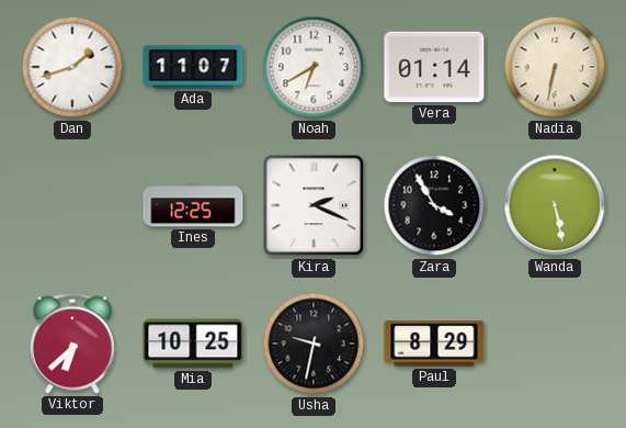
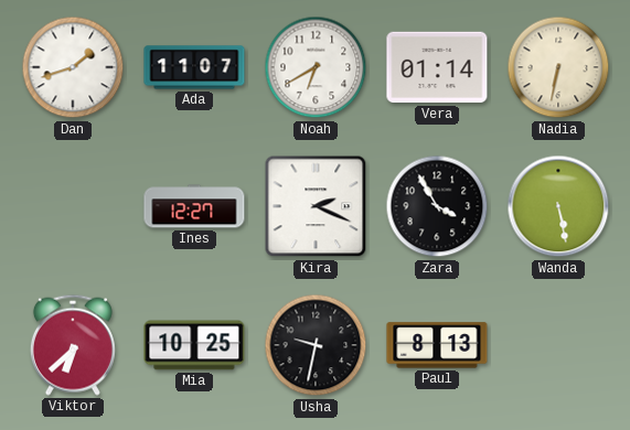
Ines: 12:25 -> 12:27 (194, 206)
Paul: 8:29 -> 8:13 (437, 345)
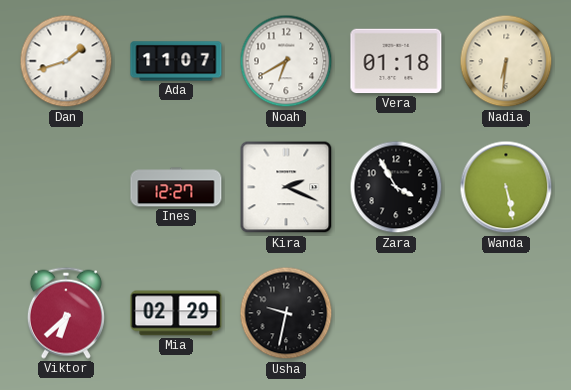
Vera: 01:14 -> 01:18 (396, 61)
Nadia: 6:32 -> 6:31 (506, 61)
Mia: 10:25 -> 02:29 (176, 313)
Paul: 8:13 -> none (437, 345)
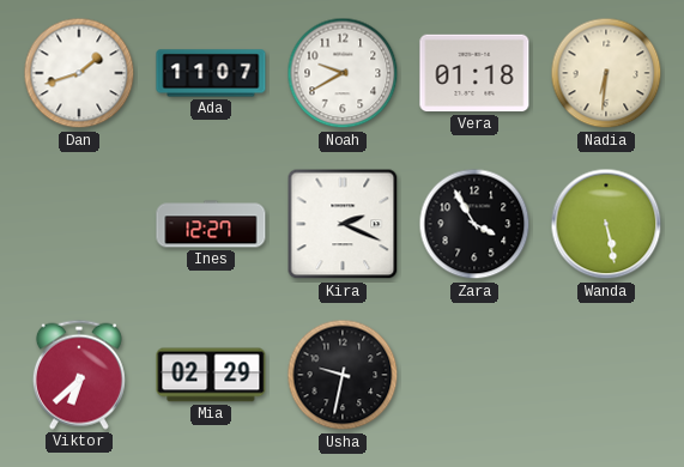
Noah: 6:40 -> 9:40 (343, 73)
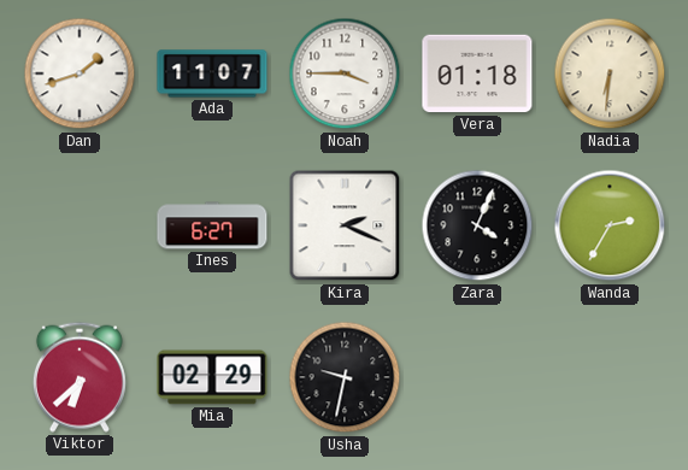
Noah: 9:40 -> 3:45 (345, 74)
Ines: 12:27 -> 6:27 (212, 225)
Zara: 3:55 -> 4:04 (477, 225)
Wanda: 5:28 -> 2:35 (610, 225)
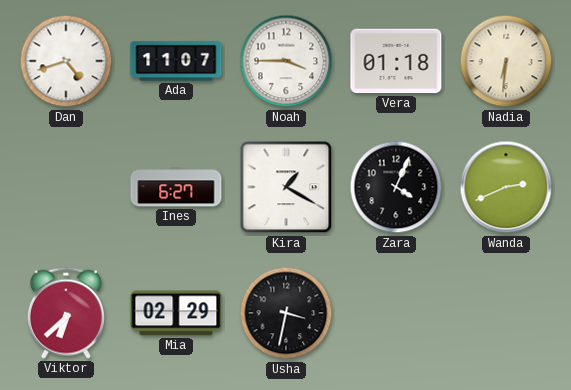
Dan: 1:42 -> 4:42 (66, 61)
Kira: 2:19 -> 1:20 (286, 187)
Wanda: 2:35 -> 2:41 (506, 187)
Usha: 9:32 -> 3:32 (286, 313)
